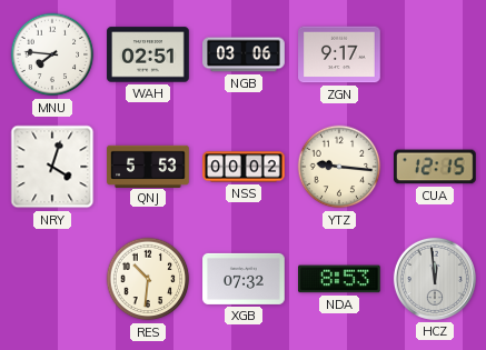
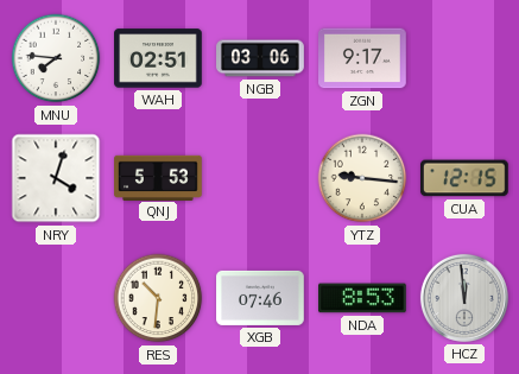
NSS: 00:02 -> none (244, 167)
XGB: 07:32 -> 07:46 (260, 298)
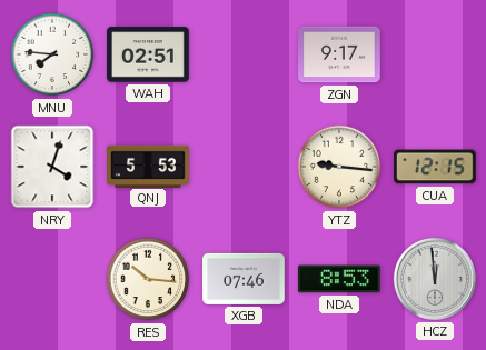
NGB: 03:06 -> none (260, 58)
RES: 10:31 -> 10:16 (148, 279)
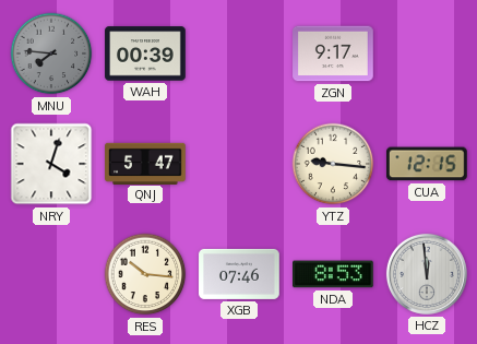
MNU dial: white -> grey (51, 54)
WAH: 02:51 -> 00:39 (145, 54)
QNJ: 5:53 -> 5:47 (145, 163)
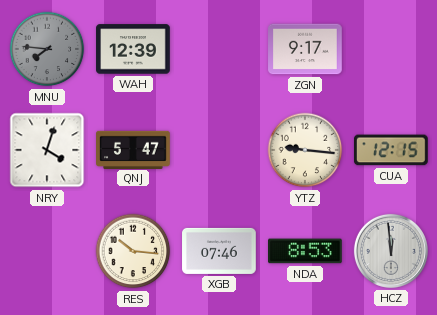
WAH: 00:39 -> 12:39 (133, 49)
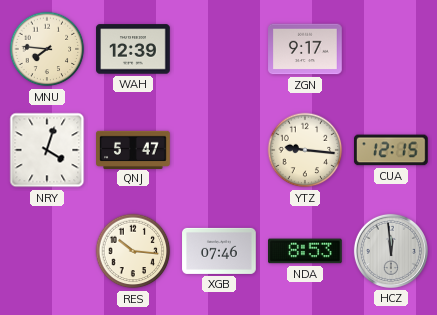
MNU dial: grey -> cream (47, 49)
